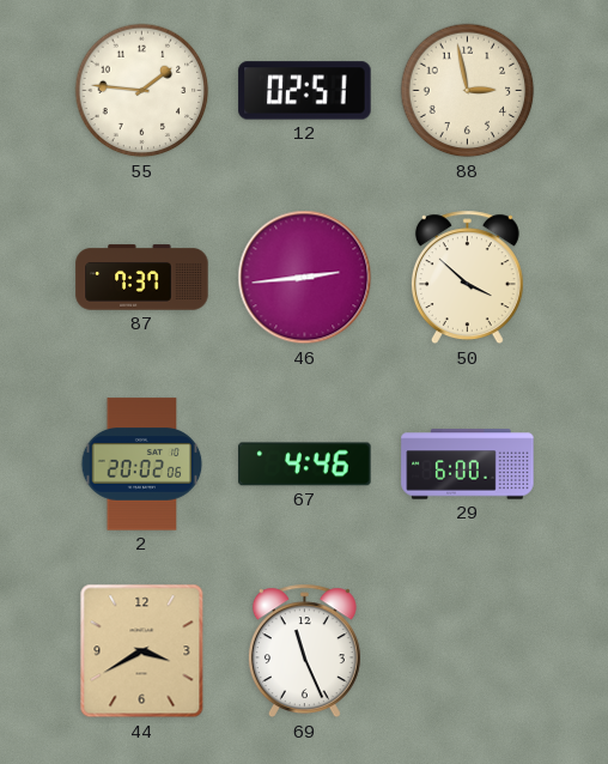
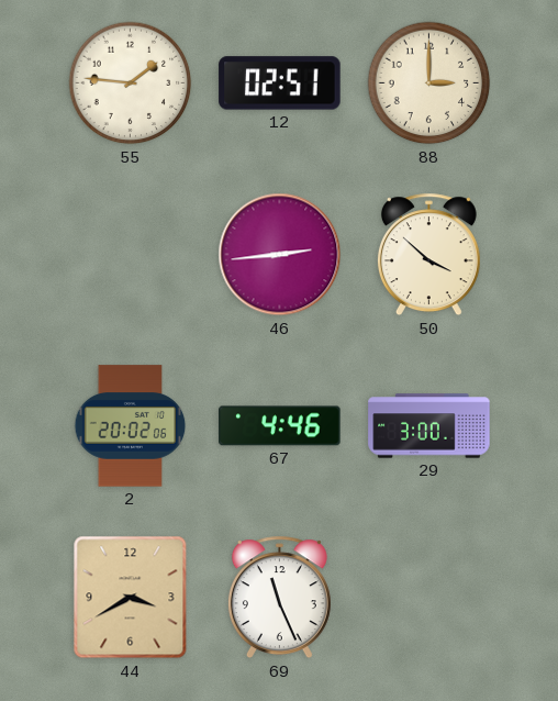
88: 2:58 -> 3:00 (429, 84)
87: 7:37 -> none (142, 278)
29: 6:00 -> 3:00 (429, 426)
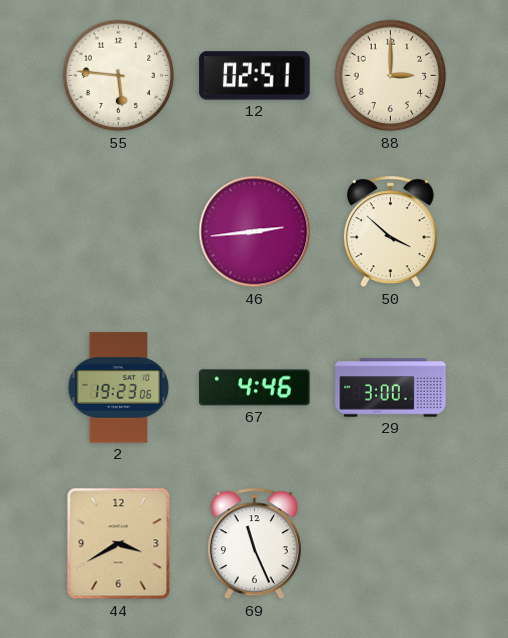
55: 1:46 -> 5:46 (119, 76)
2: 20:02 -> 19:23 (119, 388)
